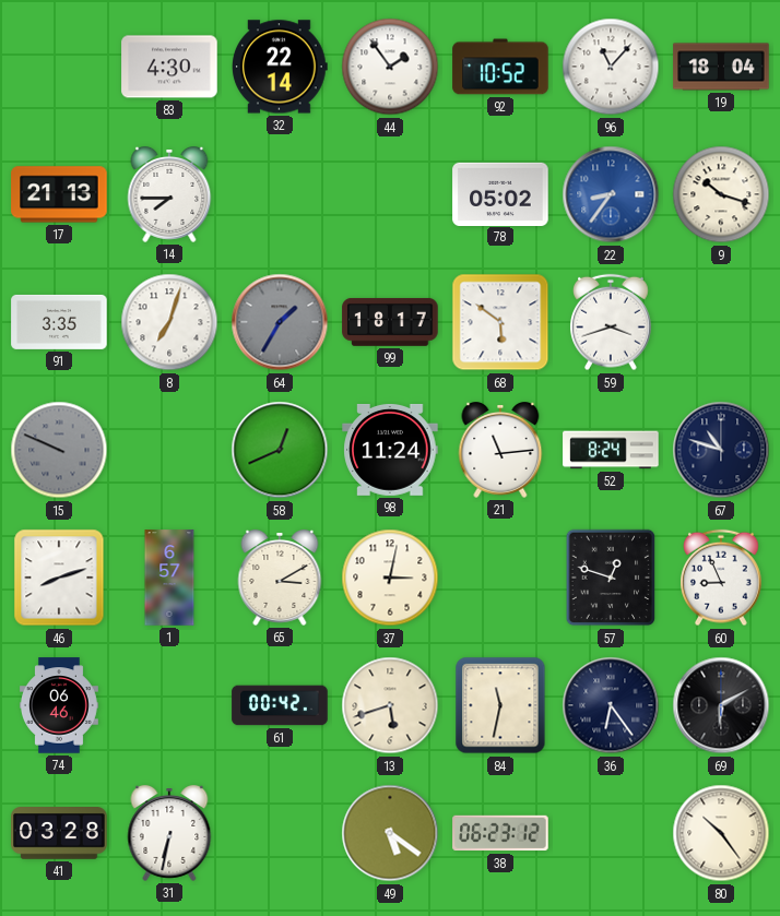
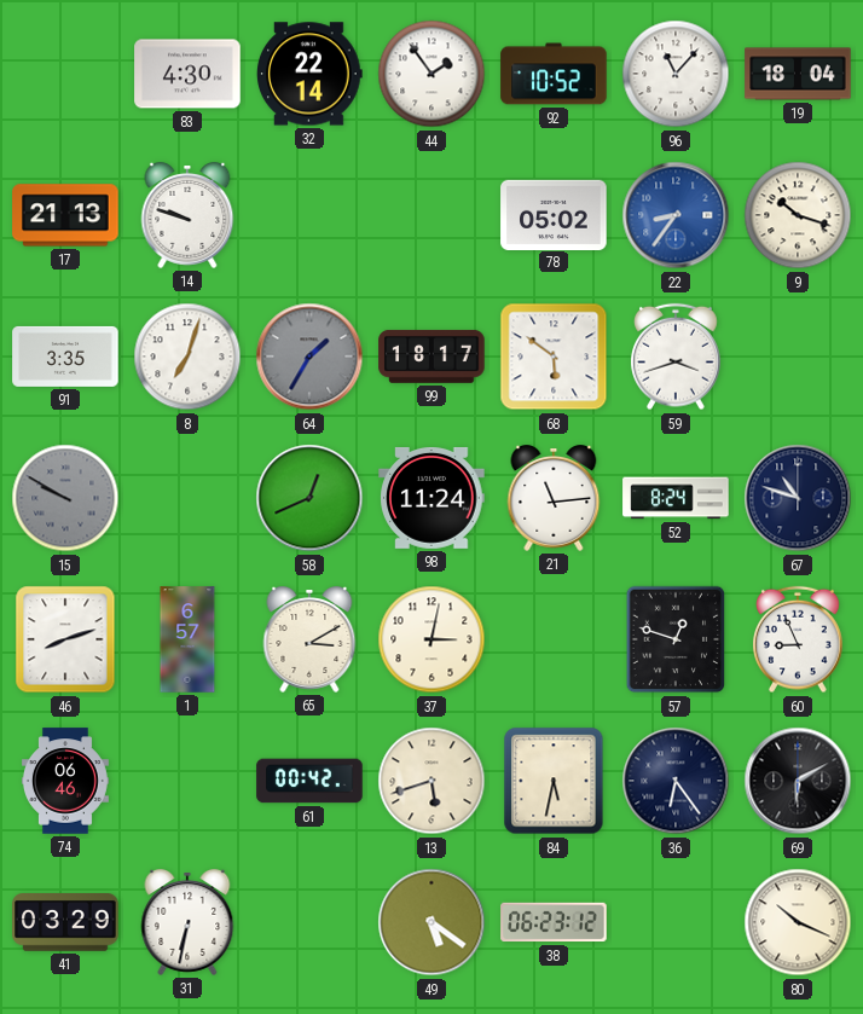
14: 7:45 -> 9:48 (187, 216)
15: 9:49 -> 9:50 (65, 498)
84: 11:32 -> 5:32 (554, 781)
41: 03:28 -> 03:29 (65, 923)
80: 10:24 -> 10:19 (798, 922)
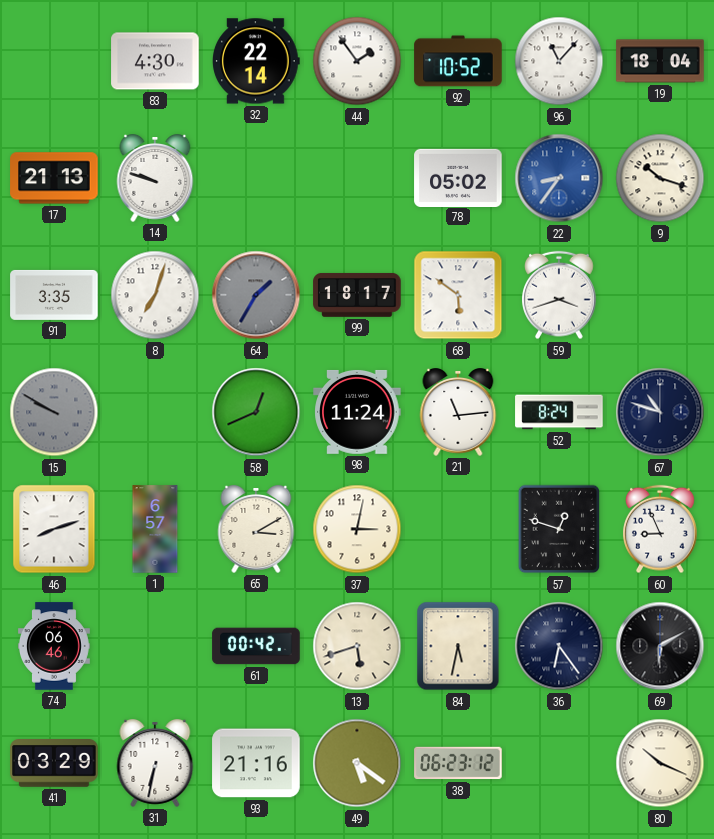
93: none -> 21:16 (256, 763)
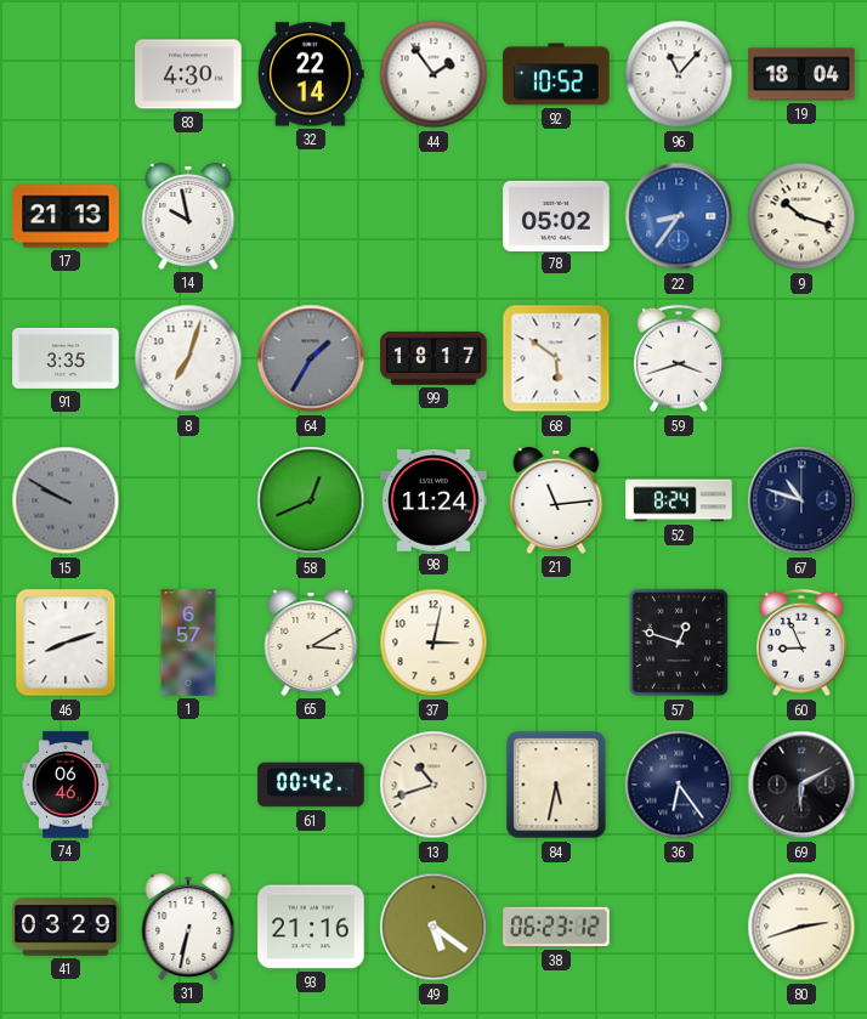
14: 9:48 -> 9:58 (188, 217)
13: 5:42 -> 10:42 (433, 785)
80: 10:19 -> 2:42 (801, 927)
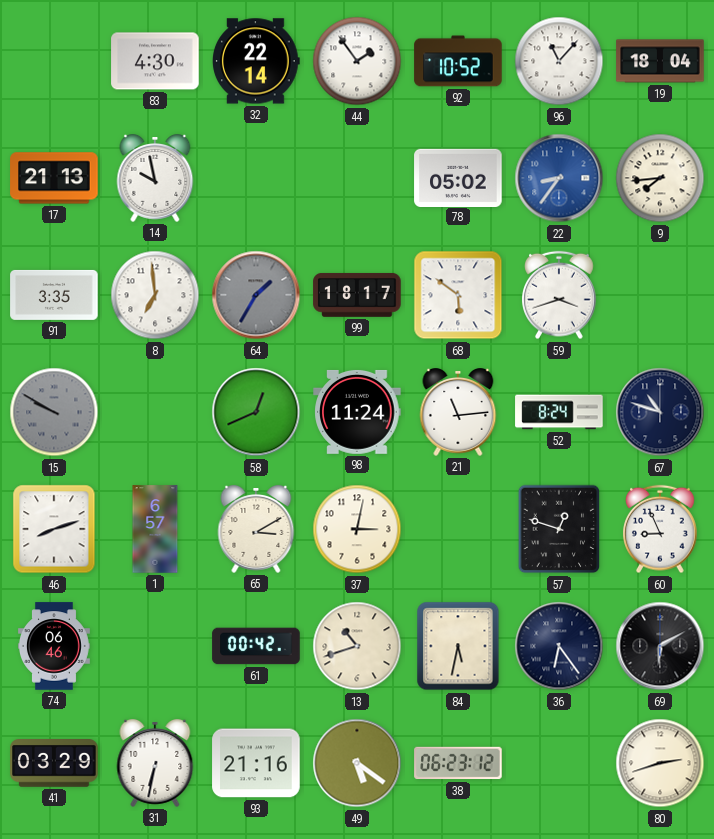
9: 10:18 -> 7:44 (660, 178)
8: 7:03 -> 6:59 (155, 295)
